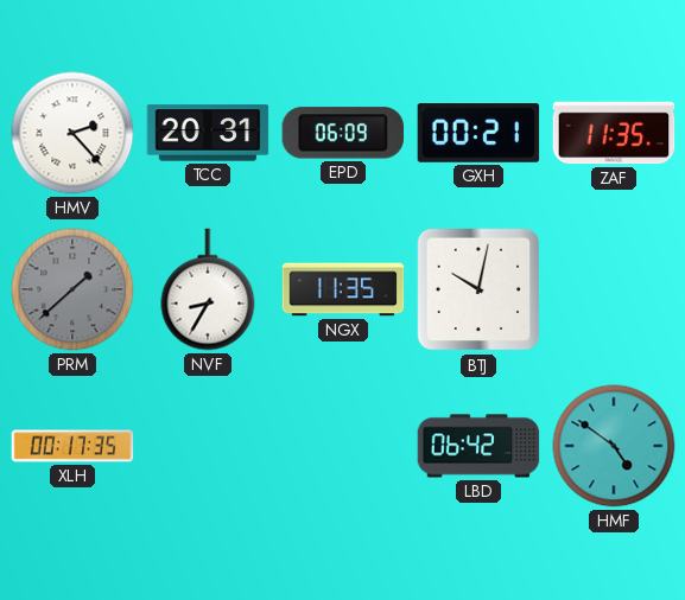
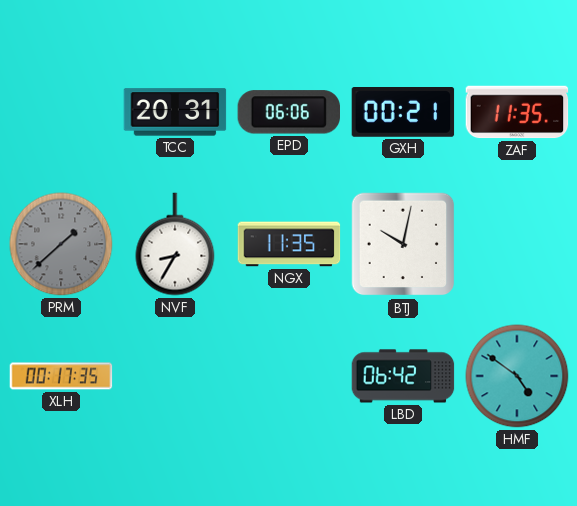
HMV: 2:23 -> none (72, 133)
EPD: 06:09 -> 06:06 (288, 112)
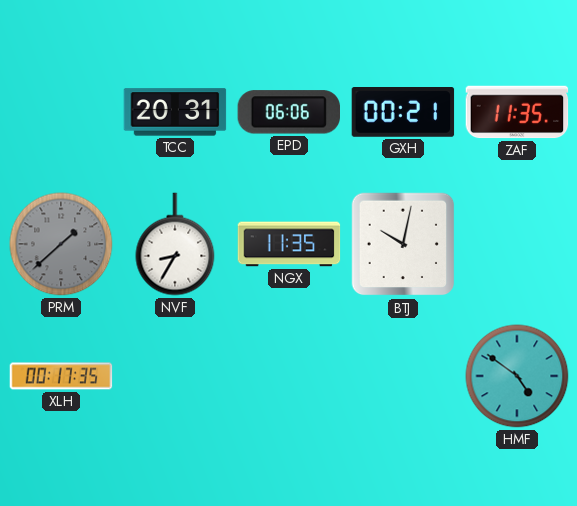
LBD: 06:42 -> none (403, 376)
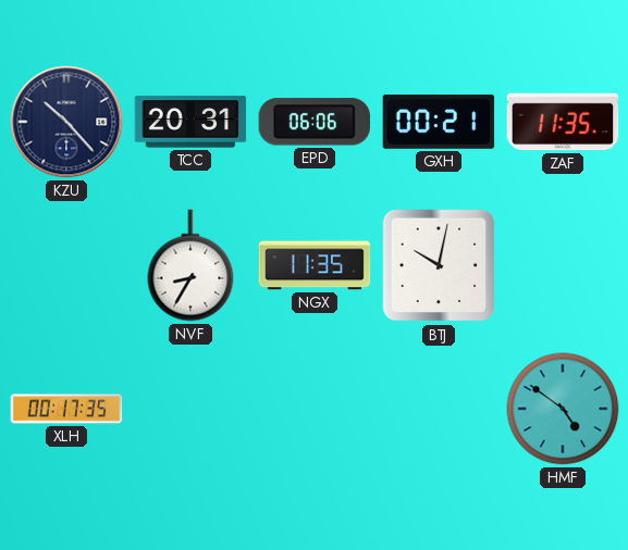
KZU: none -> 10:23 (66, 122)
PRM: 1:38 -> none (61, 244)
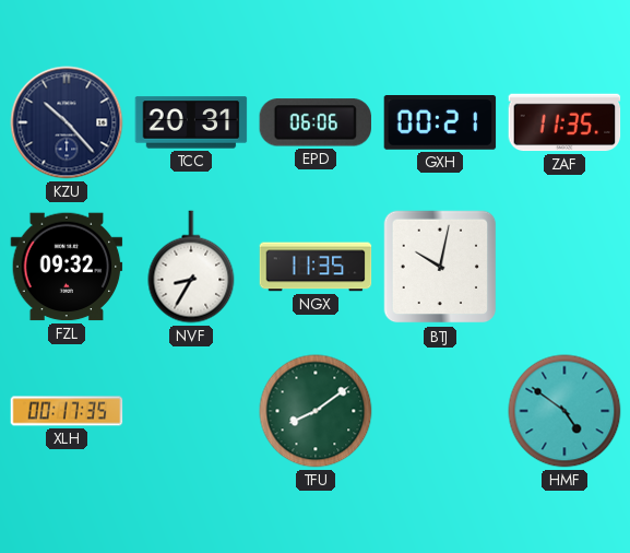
FZL: none -> 09:32 (67, 267)
TFU: none -> 8:09 (316, 411)
